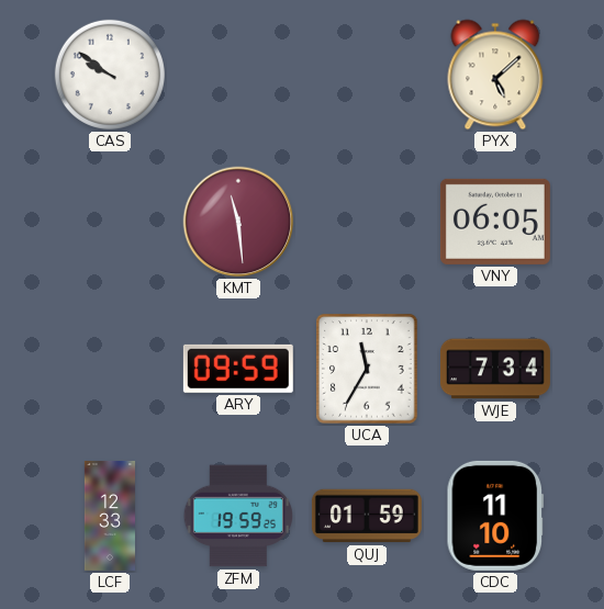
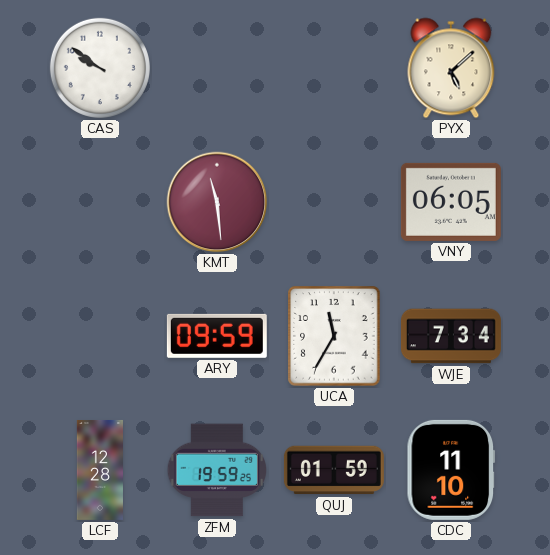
LCF: 12:33 -> 12:28 (100, 470)
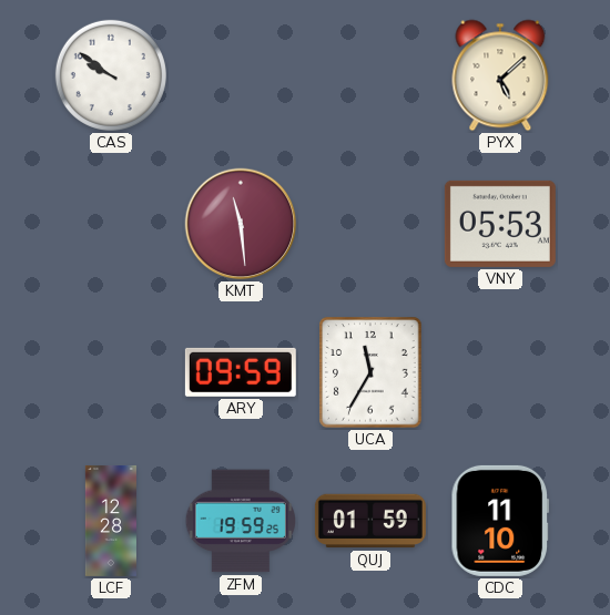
VNY: 06:05 -> 05:53 (500, 224)
WJE: 7:34 -> none (451, 336)
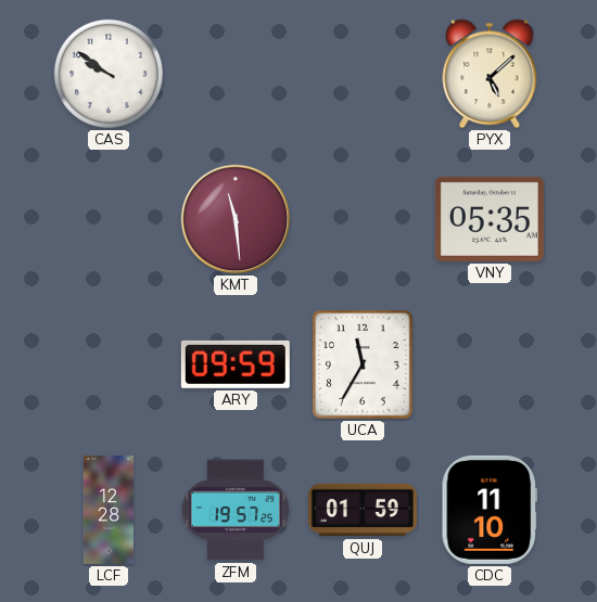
VNY: 05:53 -> 05:35 (490, 219)
ZFM: 19:59 -> 19:57 (234, 510)
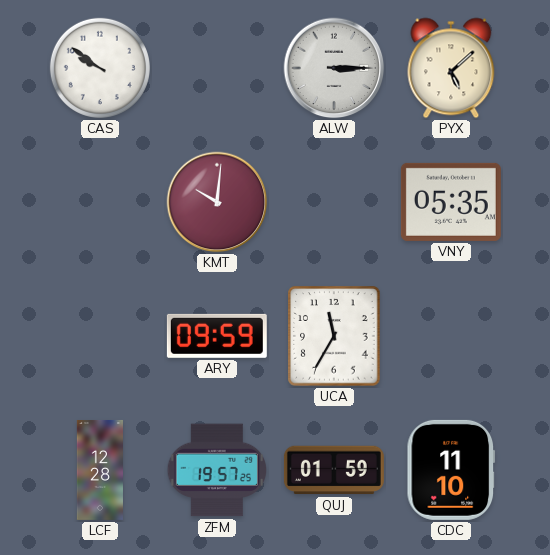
ALW: none -> 3:15 (334, 68)
KMT: 11:29 -> 10:01 (217, 202)
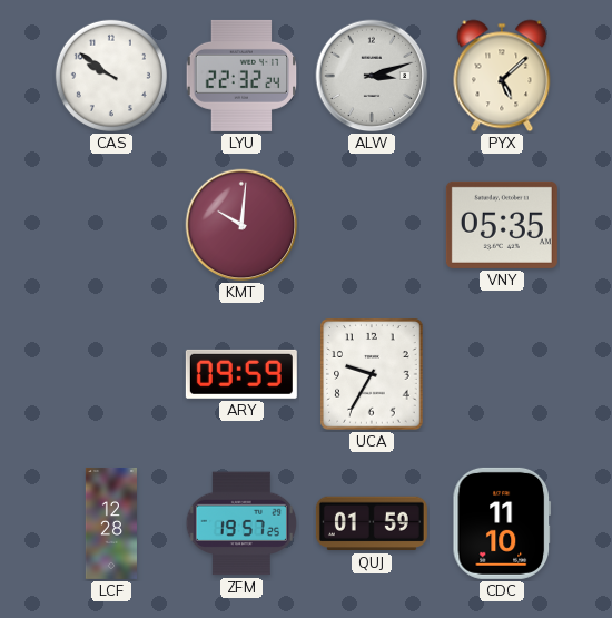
LYU: none -> 22:32 (241, 76)
ALW: 3:15 -> 3:12 (372, 76)
UCA: 11:35 -> 9:35 (372, 374)
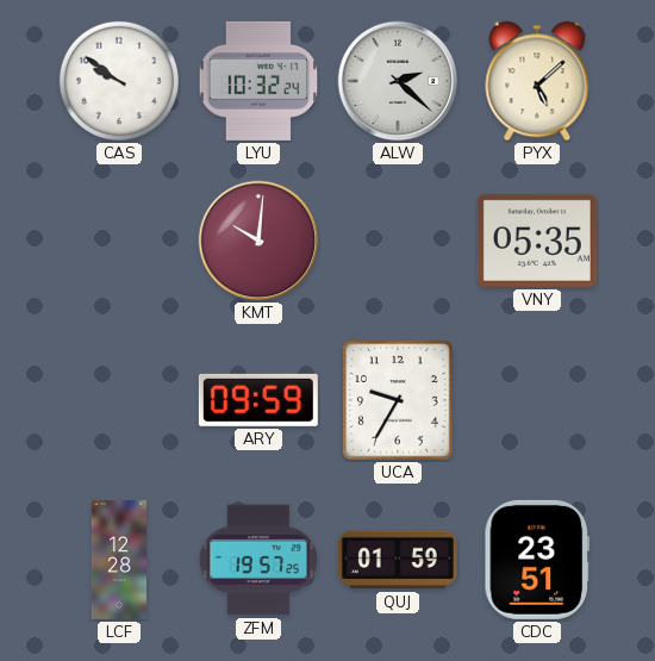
LYU: 22:32 -> 10:32 (258, 81)
ALW: 3:12 -> 2:22 (398, 81)
CDC: 11:10 -> 23:51 (537, 560)
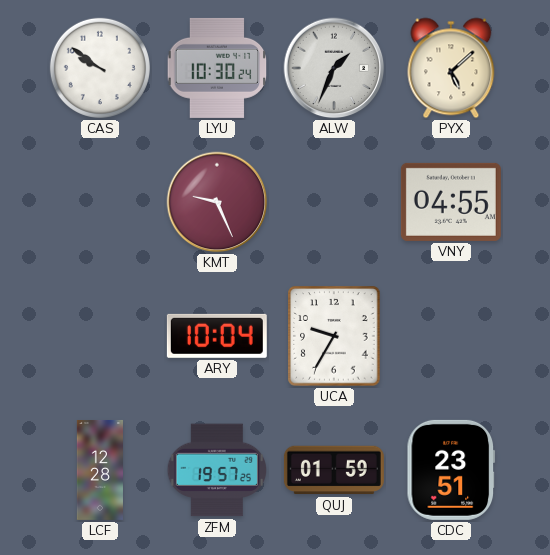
LYU: 10:32 -> 10:30 (217, 68)
ALW: 2:22 -> 1:34 (334, 68)
KMT: 10:01 -> 9:26 (217, 202)
VNY: 05:35 -> 04:55 (451, 202)
ARY: 09:59 -> 10:04 (217, 336)
